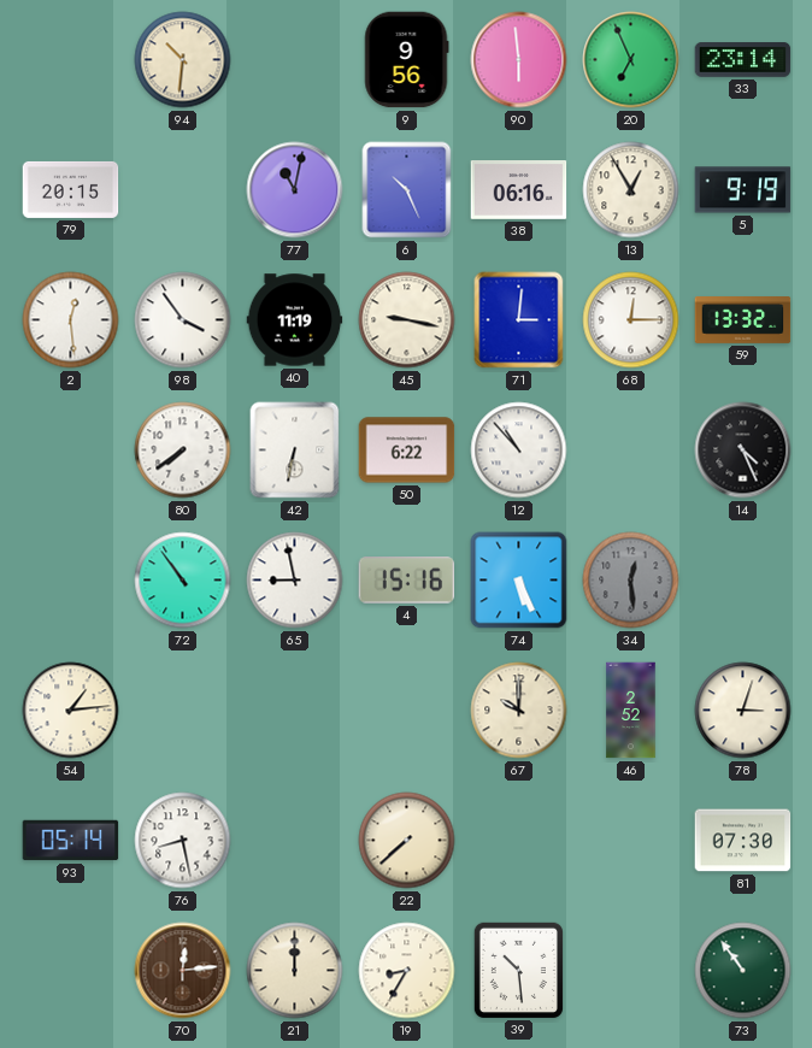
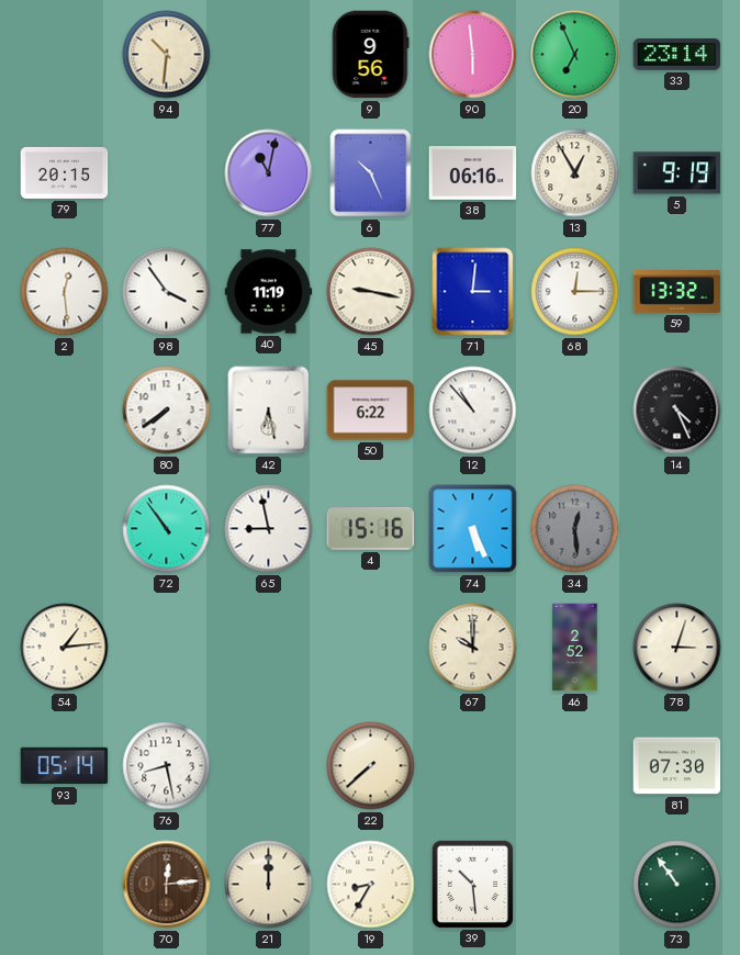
42: 6:32 -> 6:28 (269, 411)
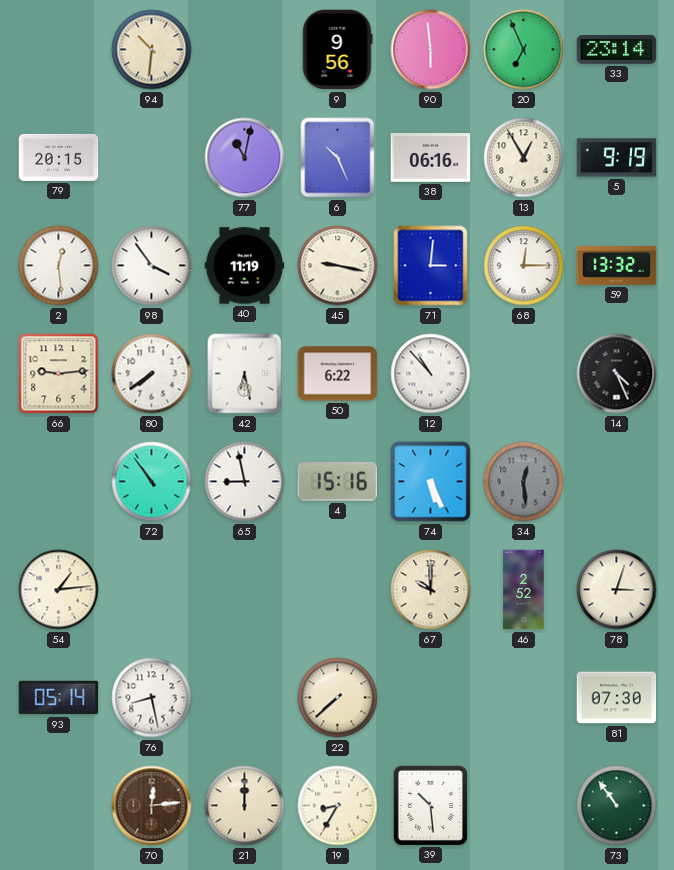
66: none -> 9:14 (59, 374)
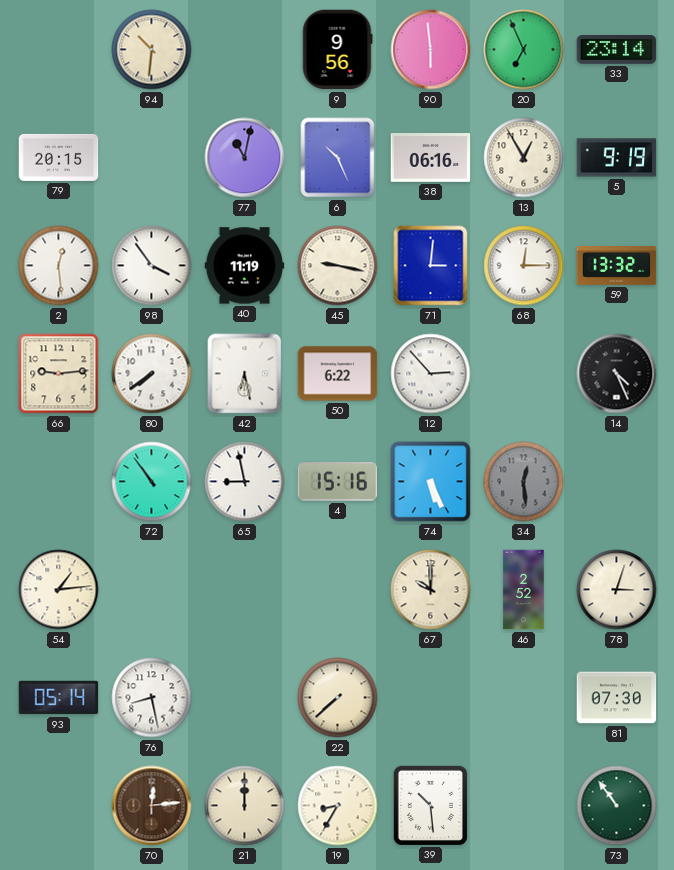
12: 10:53 -> 2:53 (431, 374)
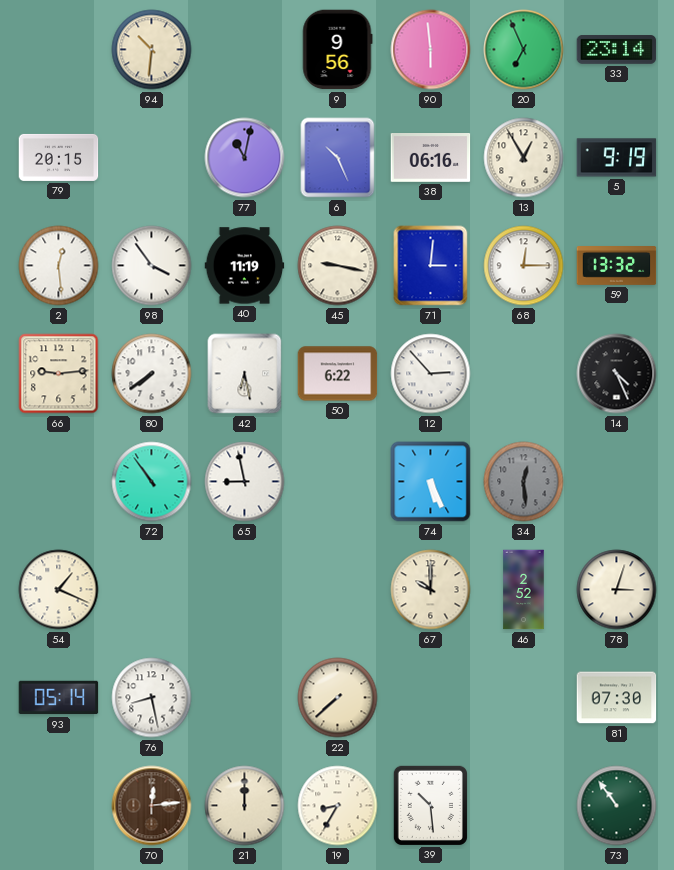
4: 15:16 -> none (338, 482)
54: 1:14 -> 1:19 (59, 590)
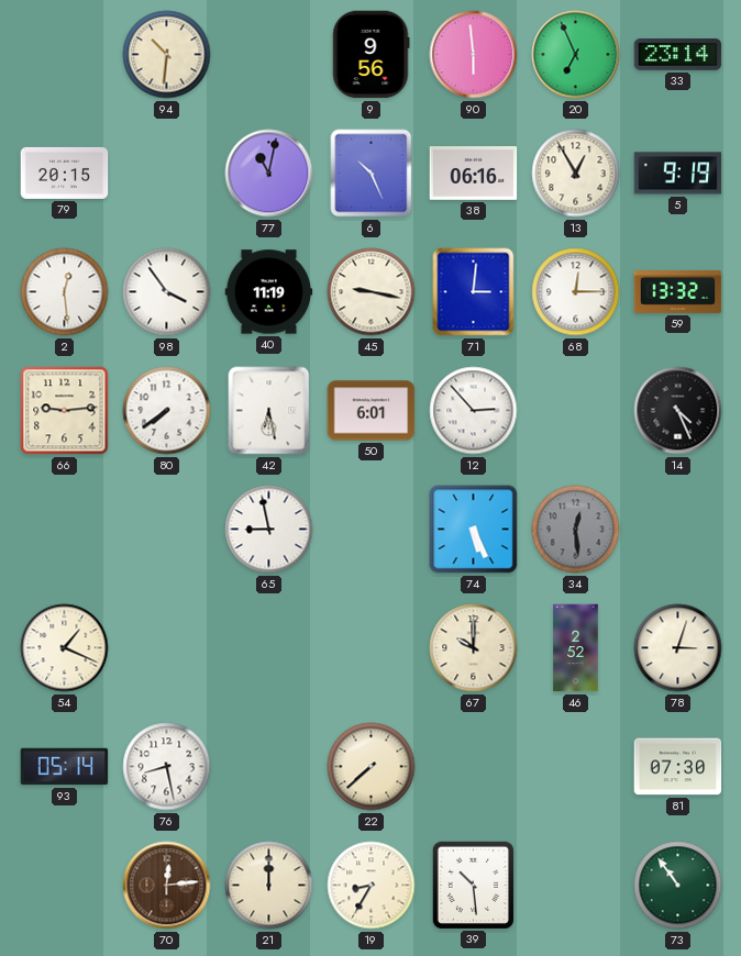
50: 6:22 -> 6:01 (372, 411)
72: 10:54 -> none (152, 482)
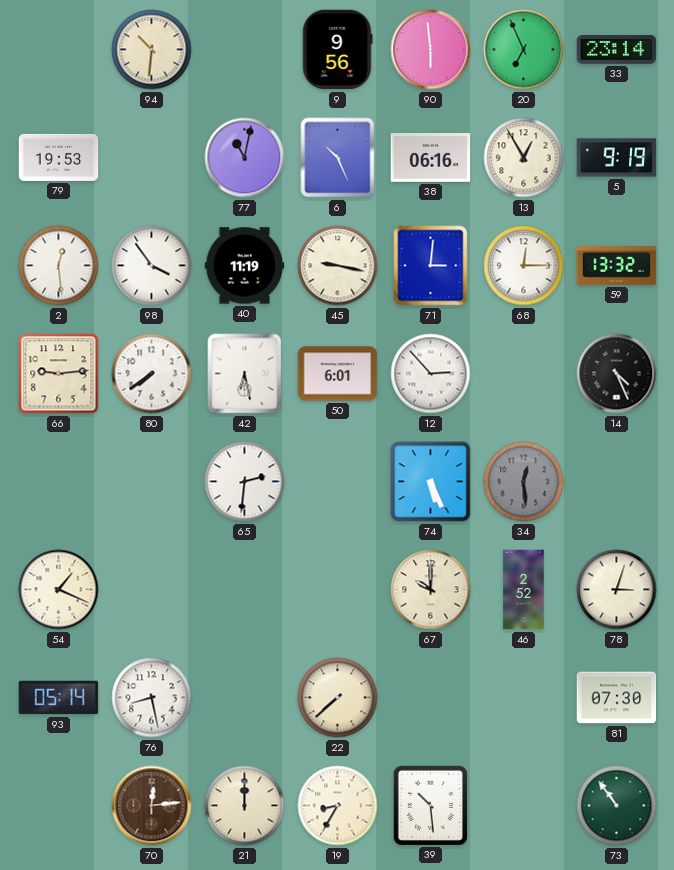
79: 20:15 -> 19:53 (59, 157)
65: 8:58 -> 2:31 (245, 482)
